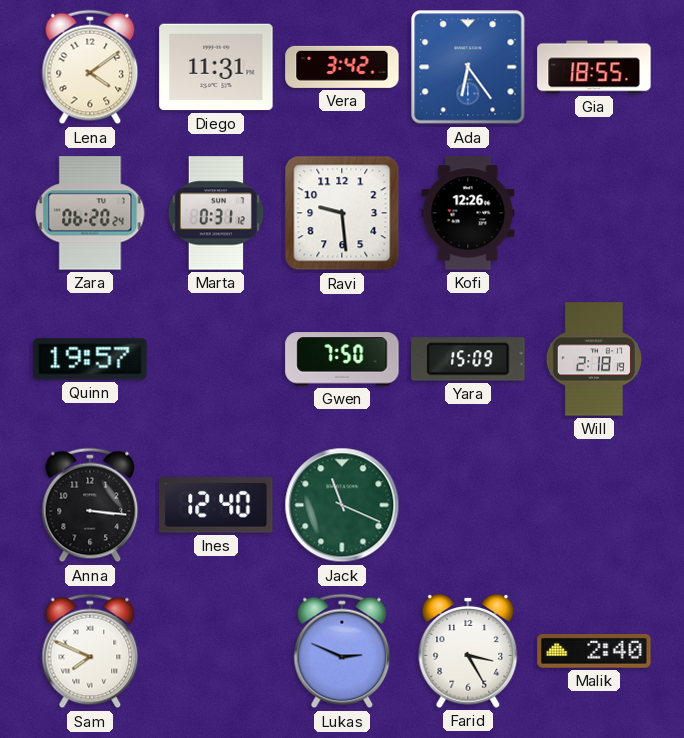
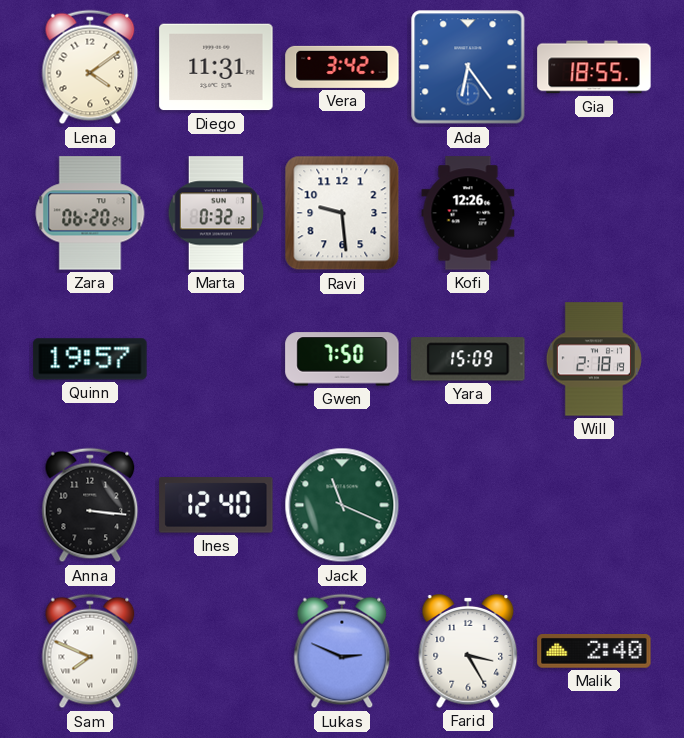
Marta: 0:31 -> 0:32 (215, 213)
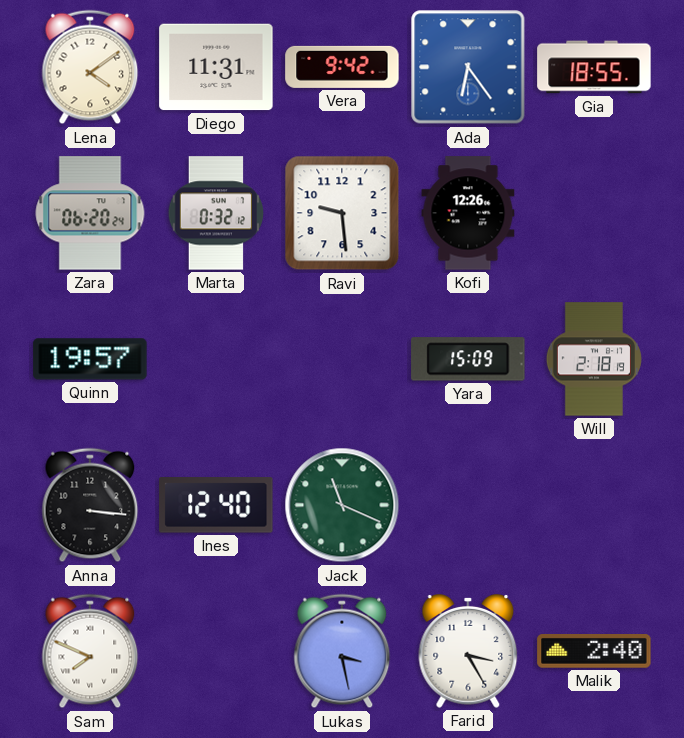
Vera: 3:42 -> 9:42 (342, 67)
Gwen: 7:50 -> none (342, 359)
Lukas: 2:49 -> 3:28 (342, 651)
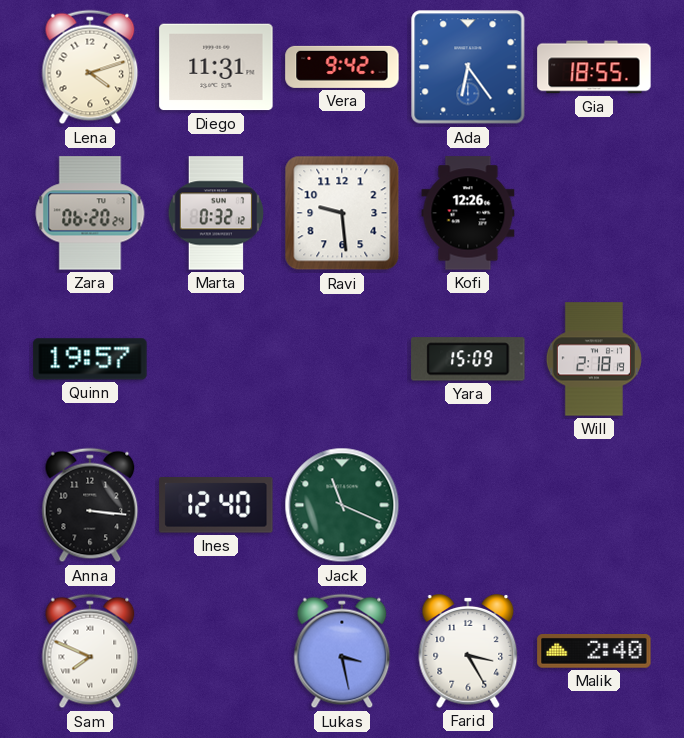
Lena: 4:09 -> 4:12 (90, 67)
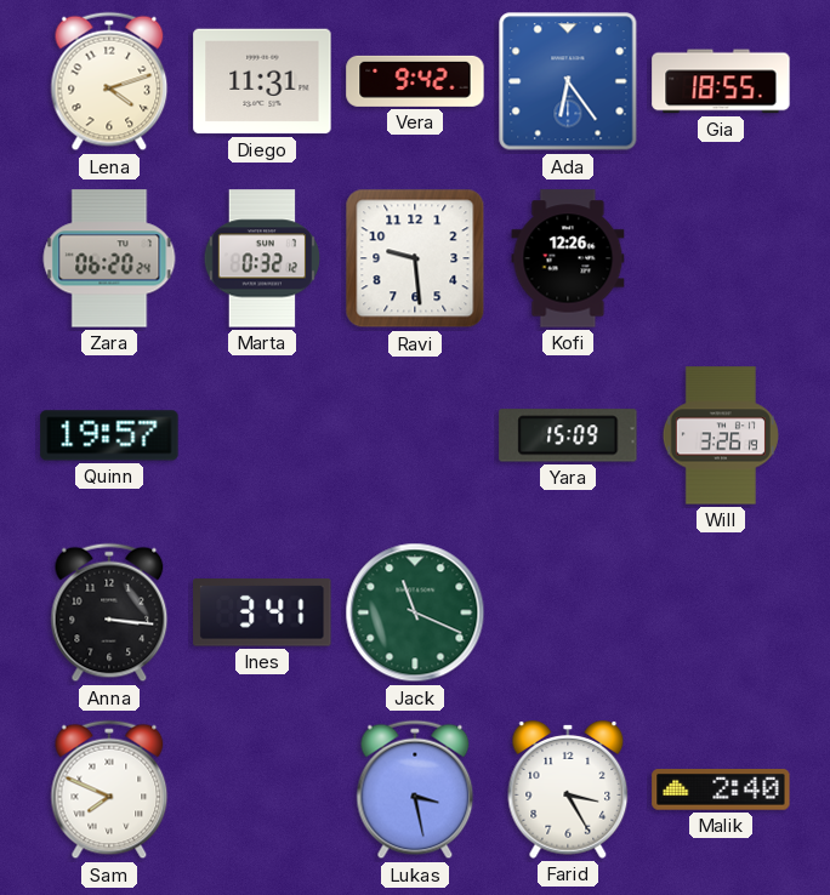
Will: 2:18 -> 3:26 (721, 435)
Ines: 12:40 -> 3:41 (262, 612)
